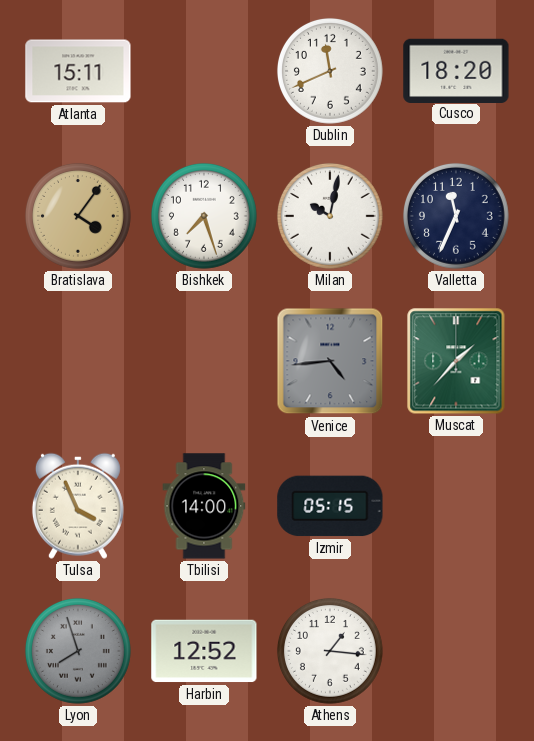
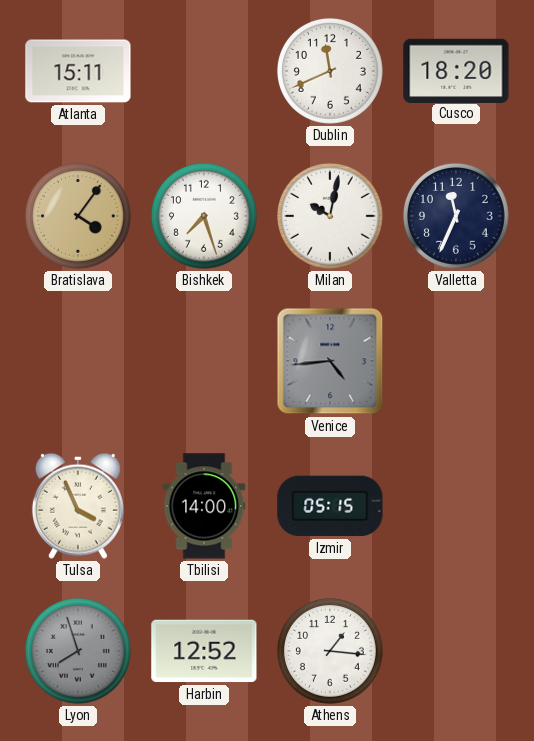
Muscat: 1:37 -> none (456, 361)
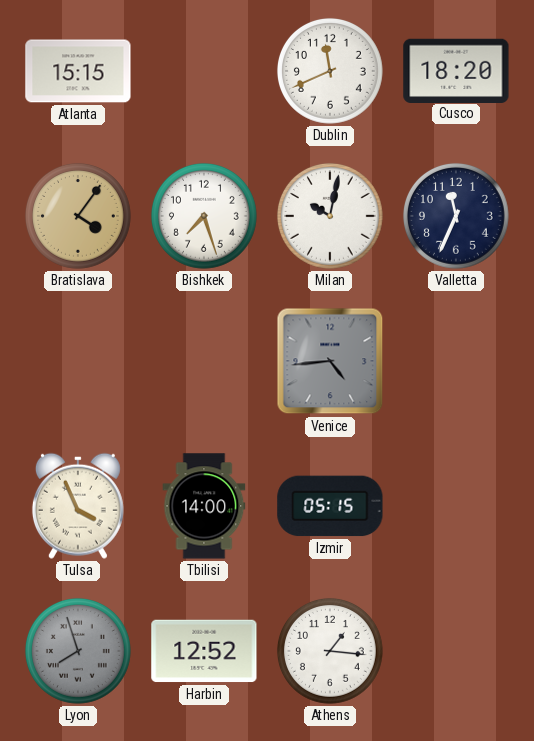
Atlanta: 15:11 -> 15:15 (78, 71)
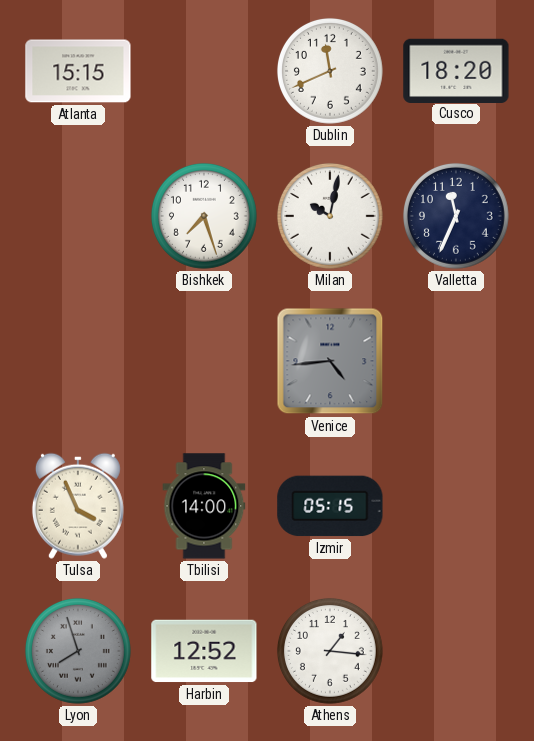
Bratislava: 4:06 -> none (78, 216)
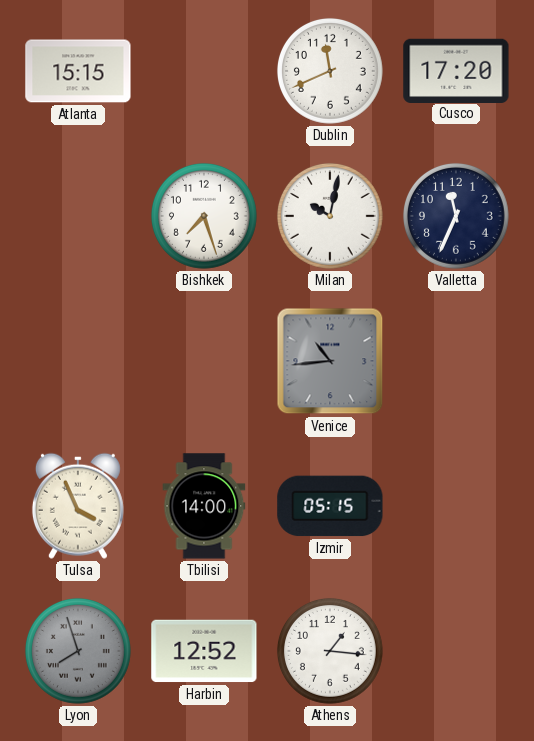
Cusco: 18:20 -> 17:20 (456, 70)
Venice: 4:44 -> 10:44 (330, 361)
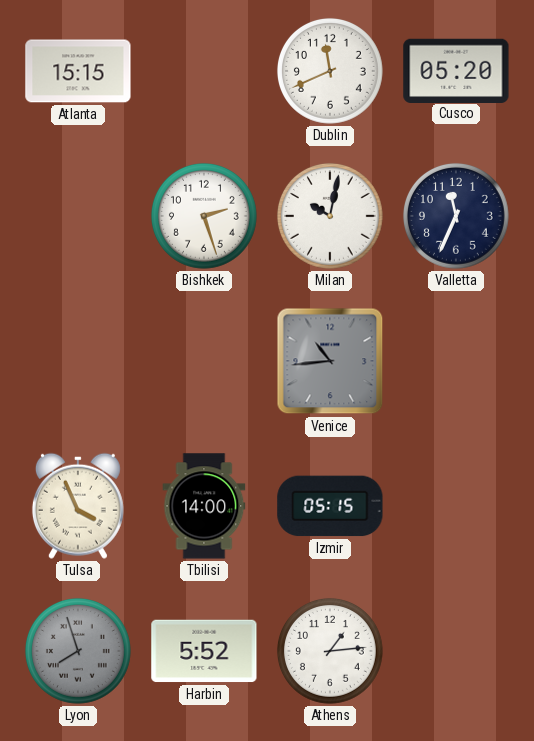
Cusco: 17:20 -> 05:20 (456, 70)
Bishkek: 7:27 -> 2:27 (204, 216)
Harbin: 12:52 -> 5:52 (204, 651)
Athens: 1:16 -> 1:14 (330, 651)
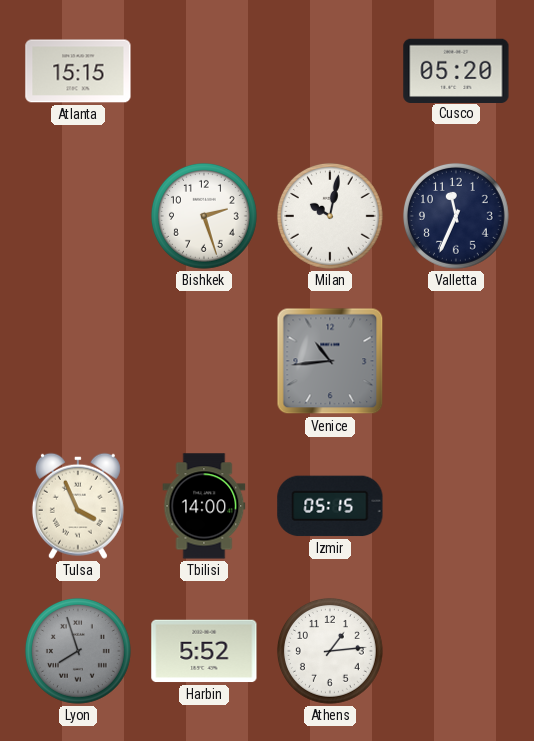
Dublin: 11:41 -> none (330, 71)
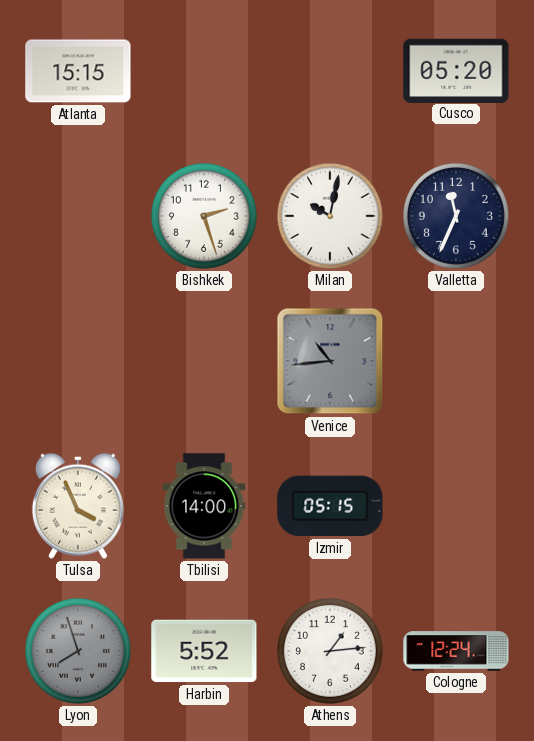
Cologne: none -> 12:24 (456, 651)
